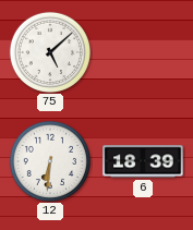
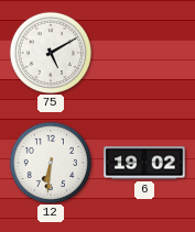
75: 5:08 -> 5:10 (50, 52)
6: 18:39 -> 19:02 (144, 163)
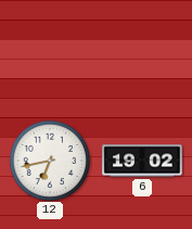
75: 5:10 -> none (50, 52)
12: 6:31 -> 6:43 (49, 160)
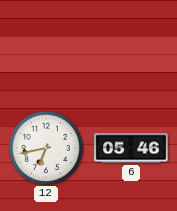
6: 19:02 -> 05:46 (131, 148)
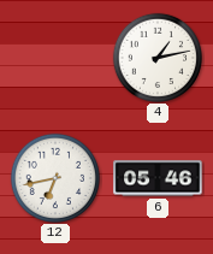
4: none -> 1:13 (156, 57)
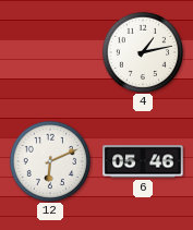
12: 6:43 -> 6:11 (49, 160)
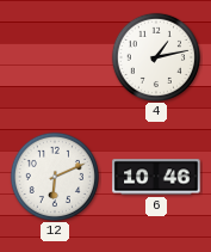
6: 05:46 -> 10:46 (156, 177)
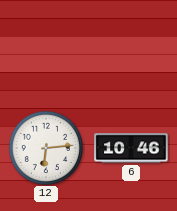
4: 1:13 -> none (155, 56)
12: 6:11 -> 6:14 (45, 147)
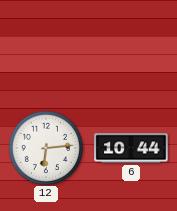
6: 10:46 -> 10:44 (131, 148)
